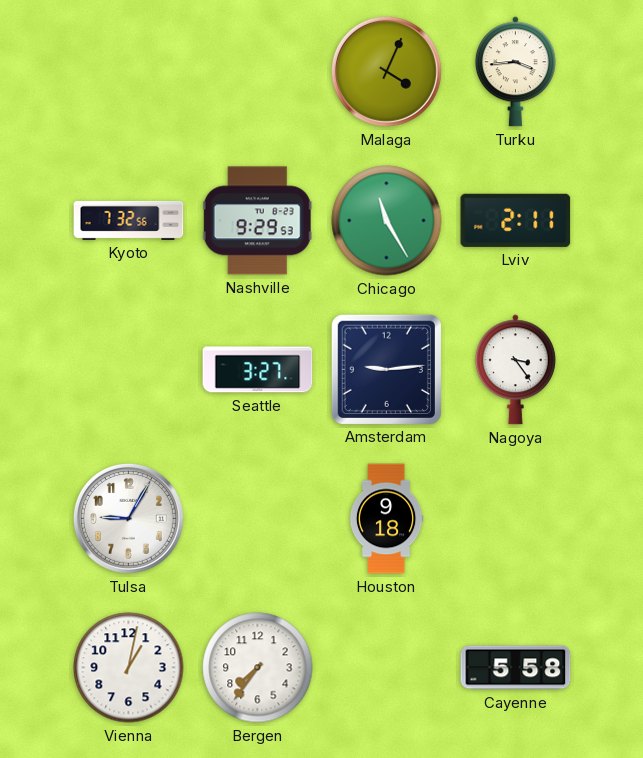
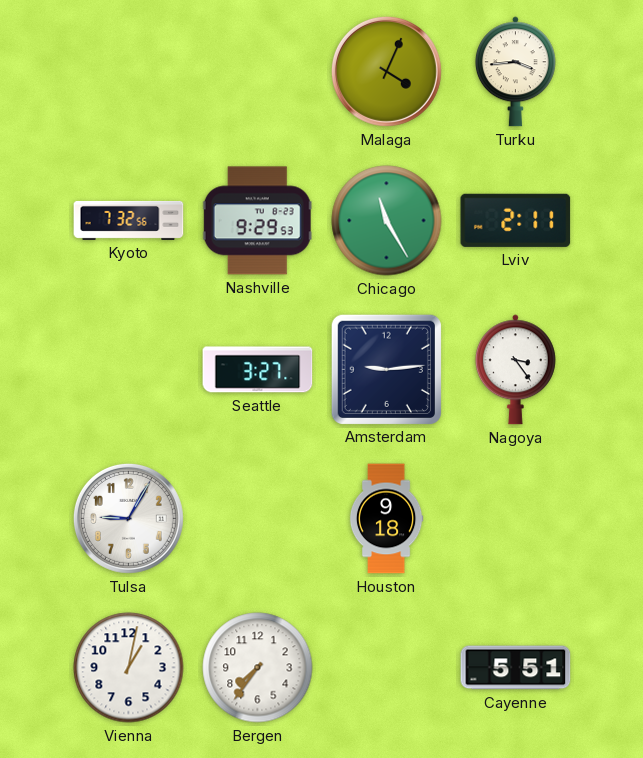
Cayenne: 5:58 -> 5:51 (516, 668)
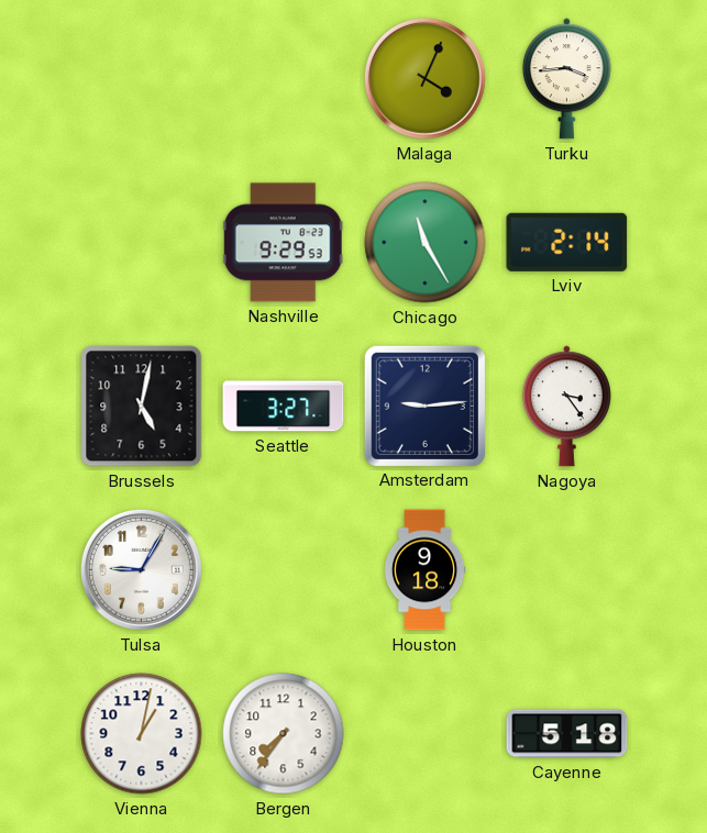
Kyoto: 7:32 -> none (129, 220)
Lviv: 2:11 -> 2:14 (567, 242)
Brussels: none -> 5:02 (142, 407)
Cayenne: 5:51 -> 5:18 (567, 734)
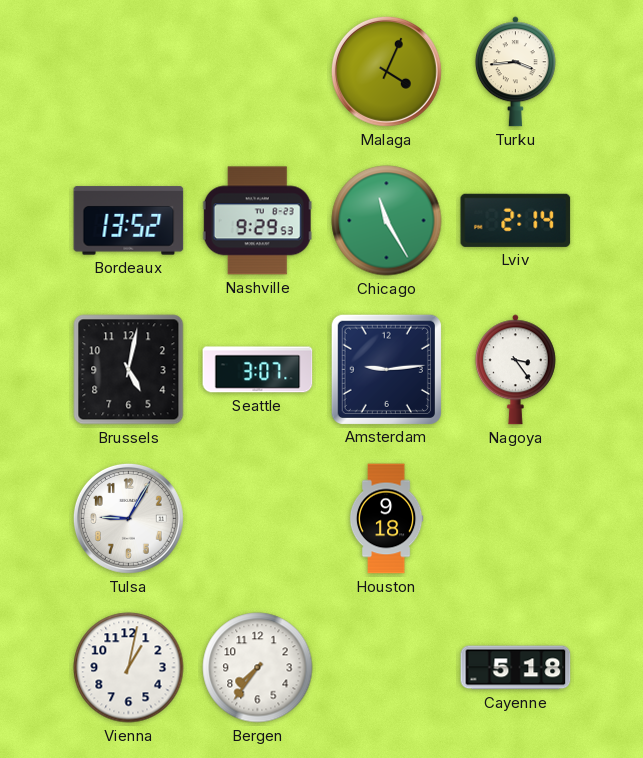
Bordeaux: none -> 13:52 (129, 221)
Seattle: 3:27 -> 3:07 (258, 370)
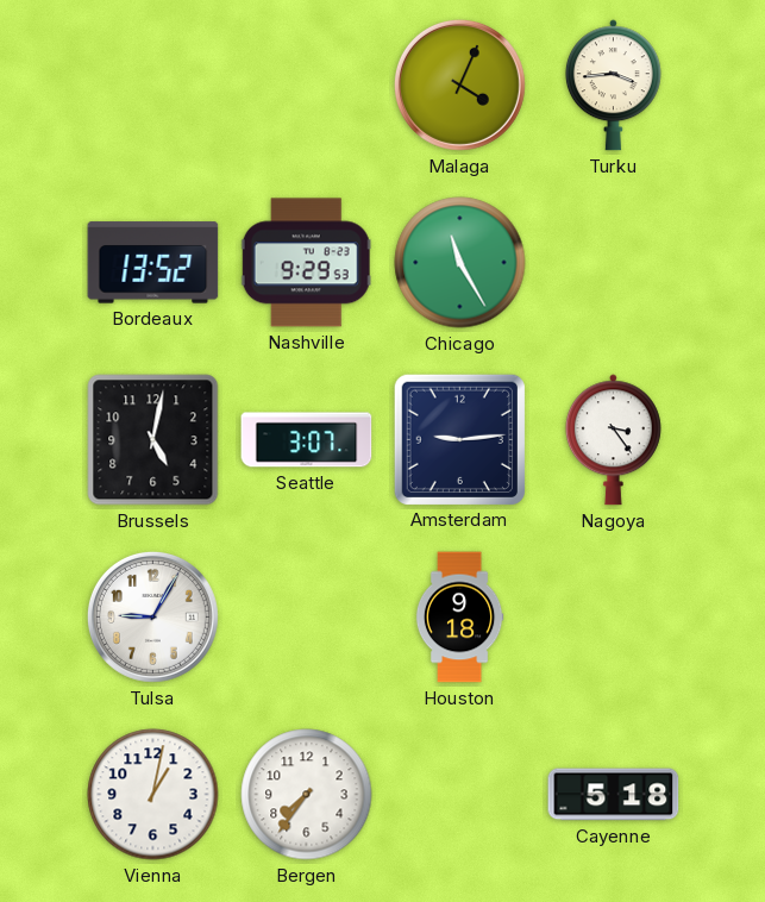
Lviv: 2:14 -> none (516, 220)
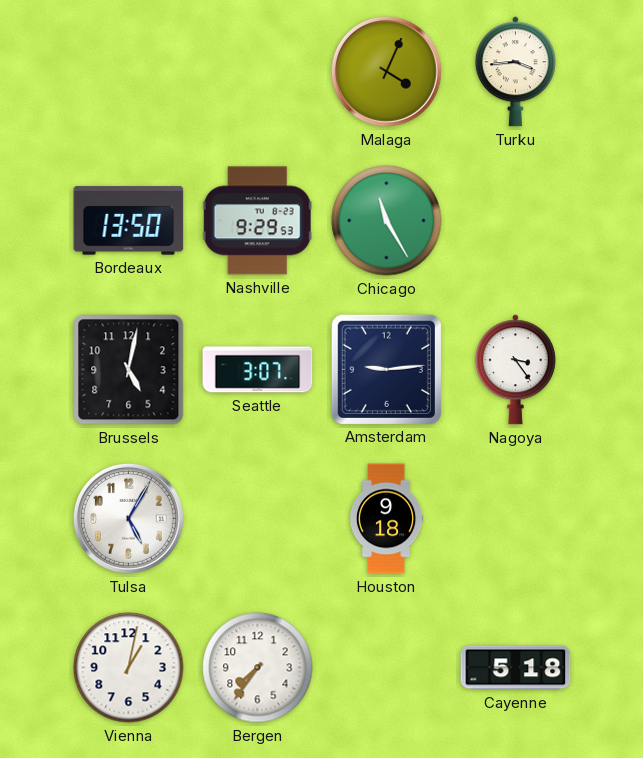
Bordeaux: 13:52 -> 13:50 (129, 221)
Tulsa: 9:05 -> 5:05 (128, 518)
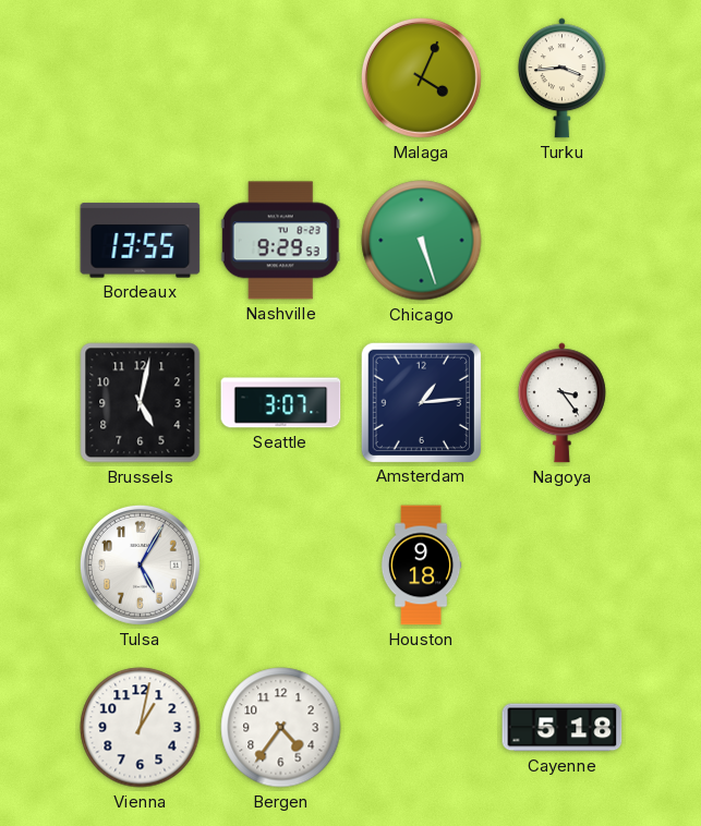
Bordeaux: 13:50 -> 13:55 (141, 241)
Chicago: 11:25 -> 5:27 (422, 241)
Amsterdam: 9:14 -> 1:14 (421, 402)
Bergen: 7:36 -> 4:36 (281, 728)
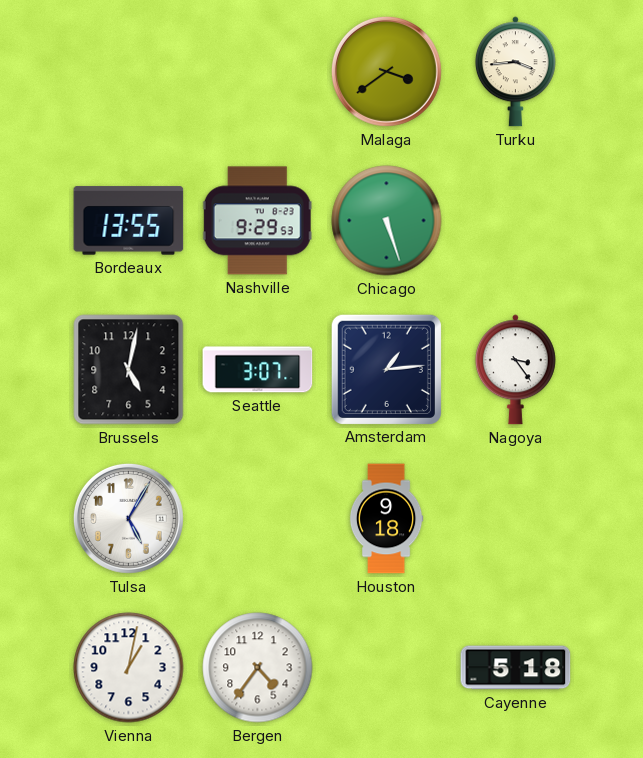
Malaga: 4:04 -> 3:39 (386, 71)
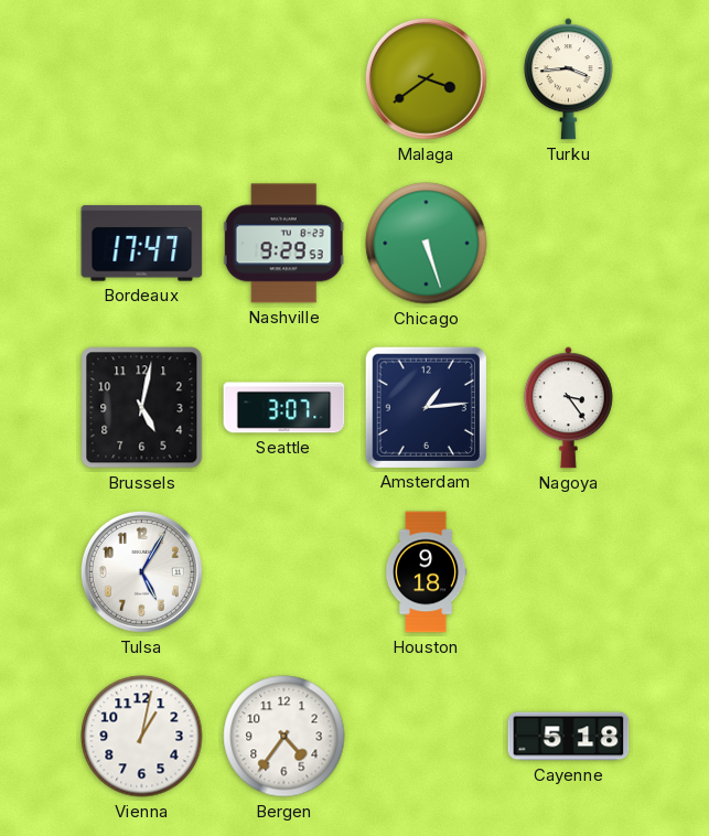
Bordeaux: 13:55 -> 17:47 (142, 244)
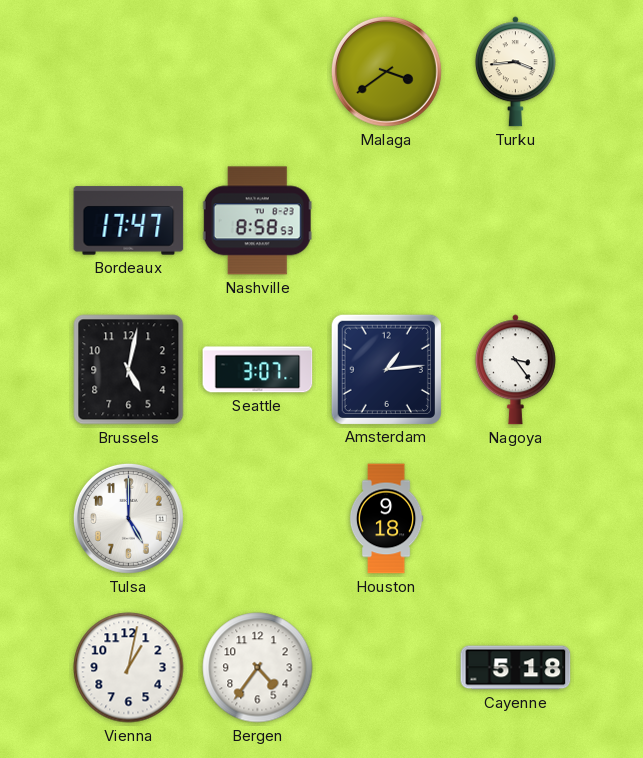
Nashville: 9:29 -> 8:58 (257, 221)
Chicago: 5:27 -> none (427, 244)
Tulsa: 5:05 -> 5:00 (128, 518)
